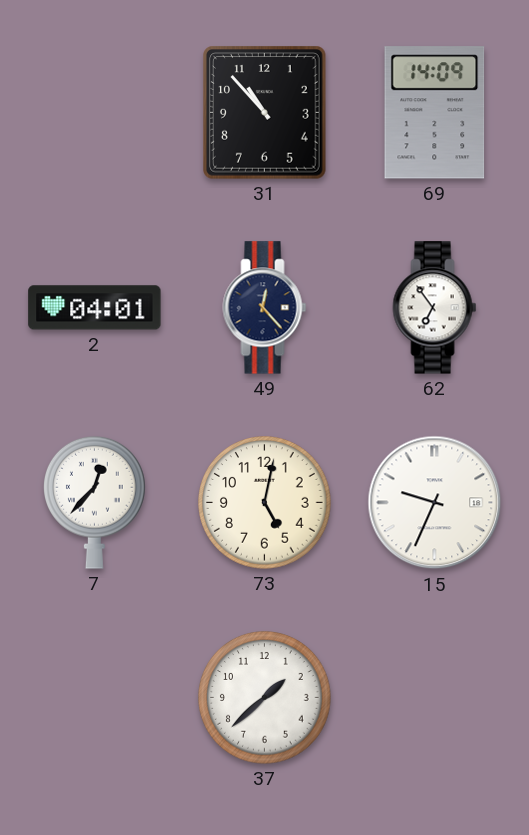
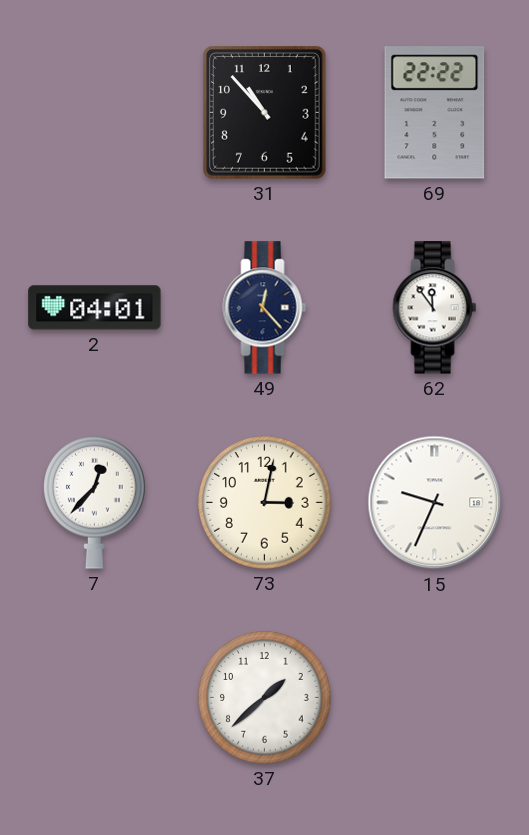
69: 14:09 -> 22:22 (435, 113)
62: 6:54 -> 11:54 (435, 308)
73: 5:02 -> 3:02 (265, 503)
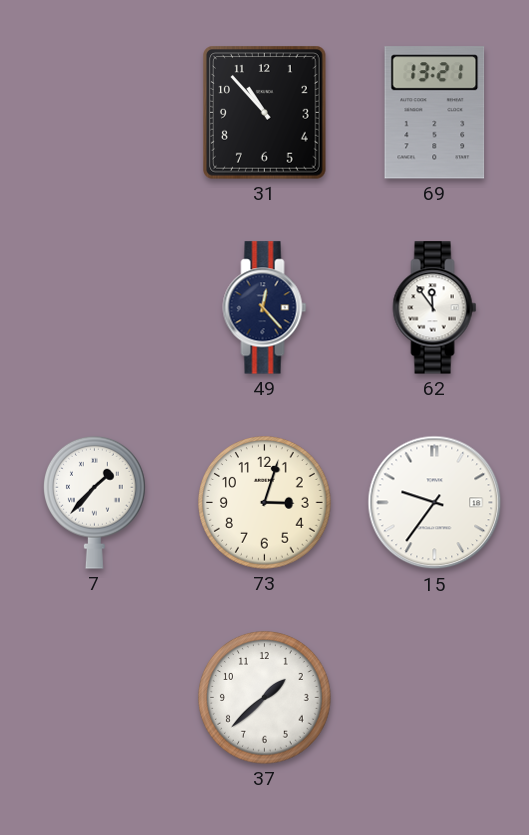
69: 22:22 -> 13:21 (435, 113)
2: 04:01 -> none (95, 308)
7: 12:37 -> 1:37 (95, 502)
73: 3:02 -> 3:03 (265, 503)
15: 9:34 -> 9:36 (435, 503)
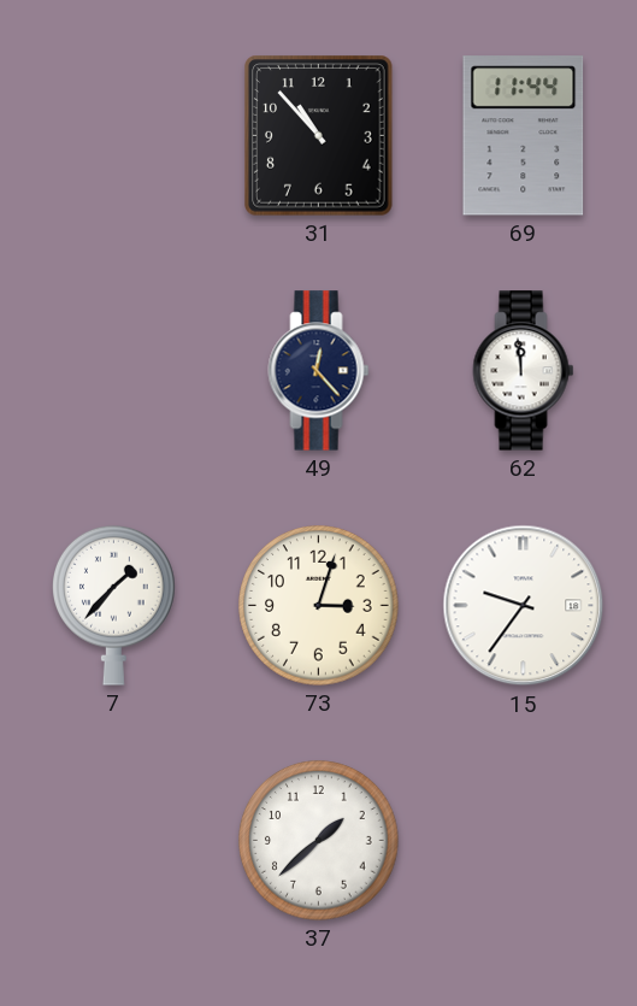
69: 13:21 -> 11:44 (524, 136)
62: 11:54 -> 11:59 (524, 371)
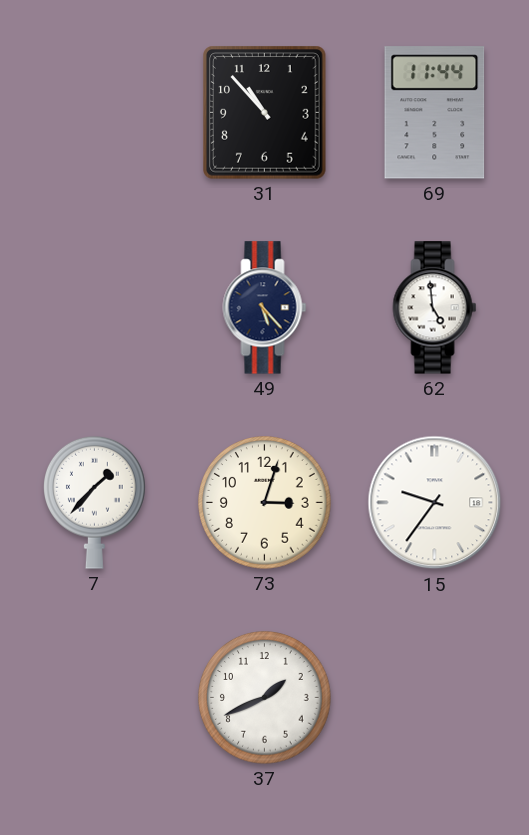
49: 12:23 -> 5:23 (265, 308)
62: 11:59 -> 4:59 (435, 308)
37: 1:38 -> 1:41 (265, 698)
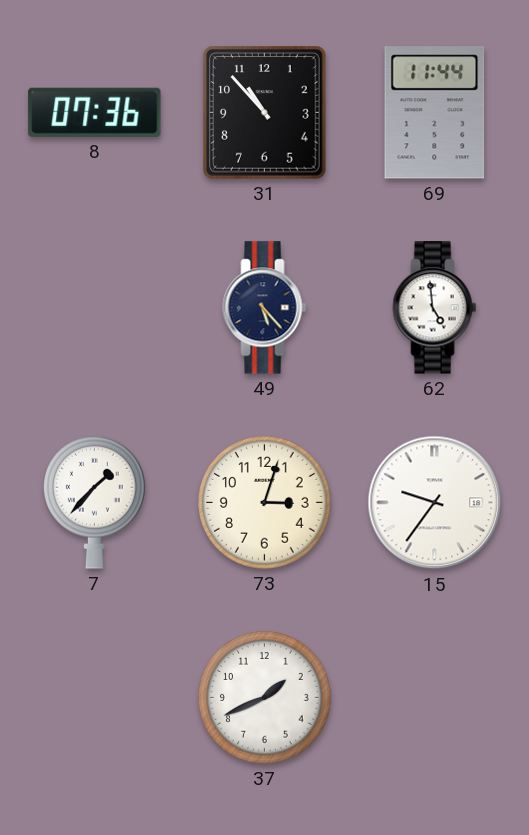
8: none -> 07:36 (95, 112)
